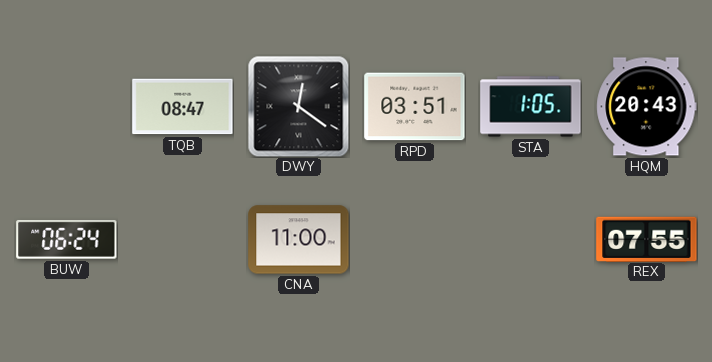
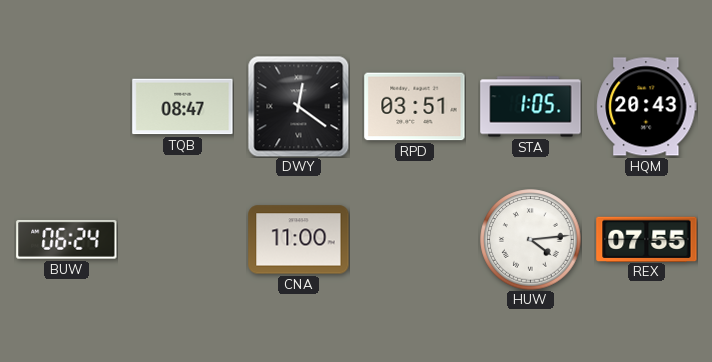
HUW: none -> 4:14 (531, 240)
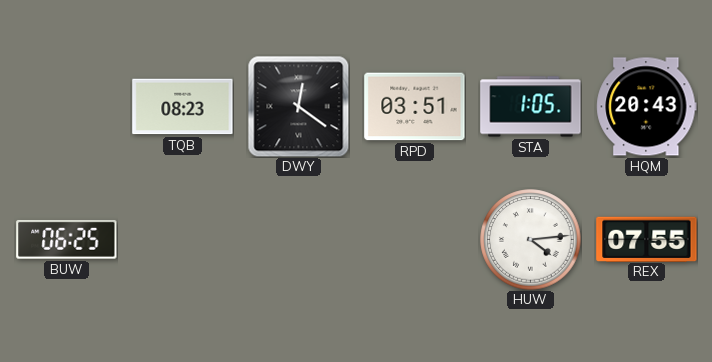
TQB: 08:47 -> 08:23 (183, 107)
BUW: 06:24 -> 06:25 (67, 239)
CNA: 11:00 -> none (299, 240)
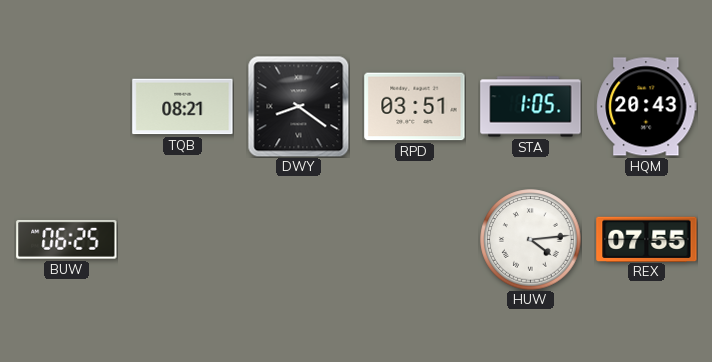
TQB: 08:23 -> 08:21 (183, 107)
DWY: 12:21 -> 8:21 (298, 106)
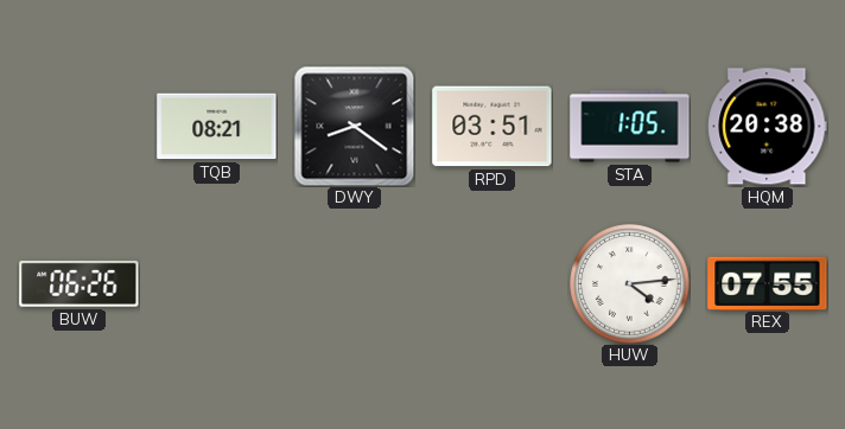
HQM: 20:43 -> 20:38 (768, 127)
BUW: 06:25 -> 06:26 (80, 283)
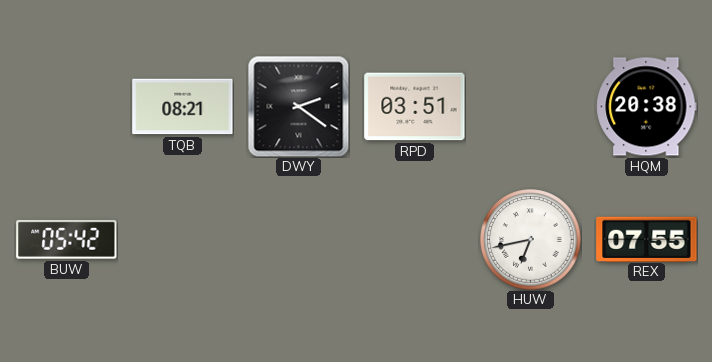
DWY: 8:21 -> 2:21 (298, 106)
STA: 1:05 -> none (630, 127)
BUW: 06:26 -> 05:42 (67, 239)
HUW: 4:14 -> 6:43 (531, 240)
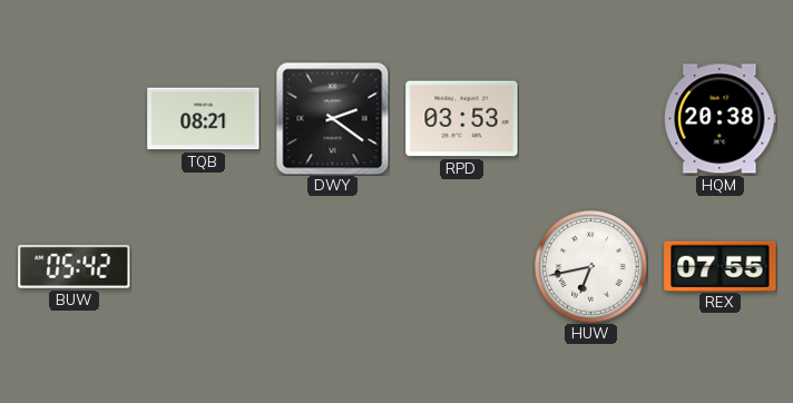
RPD: 03:51 -> 03:53 (462, 119)
